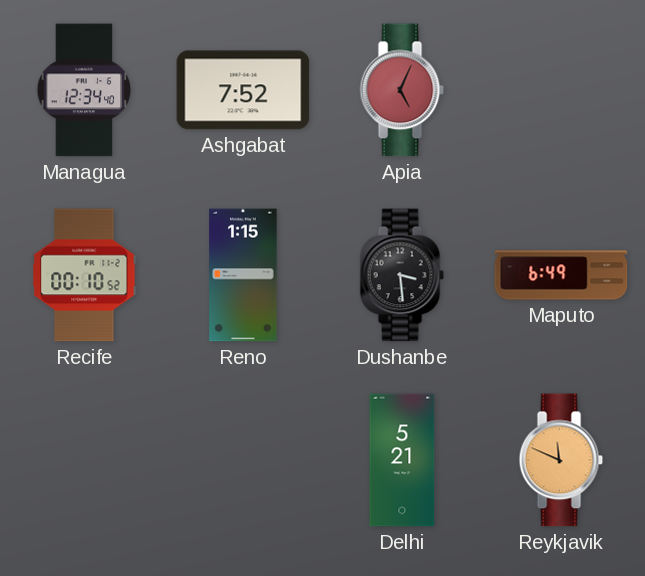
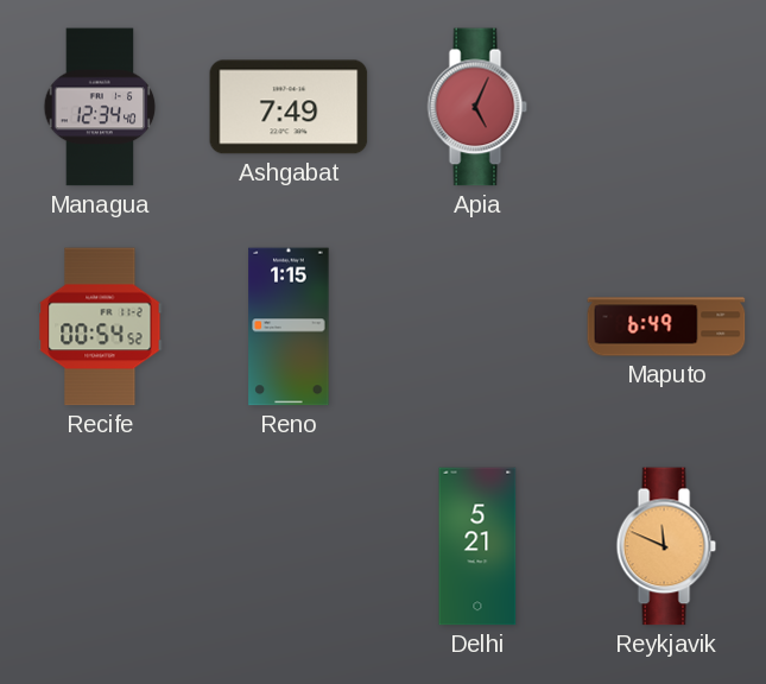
Ashgabat: 7:52 -> 7:49 (289, 107)
Recife: 00:10 -> 00:54 (100, 327)
Dushanbe: 3:29 -> none (402, 275)
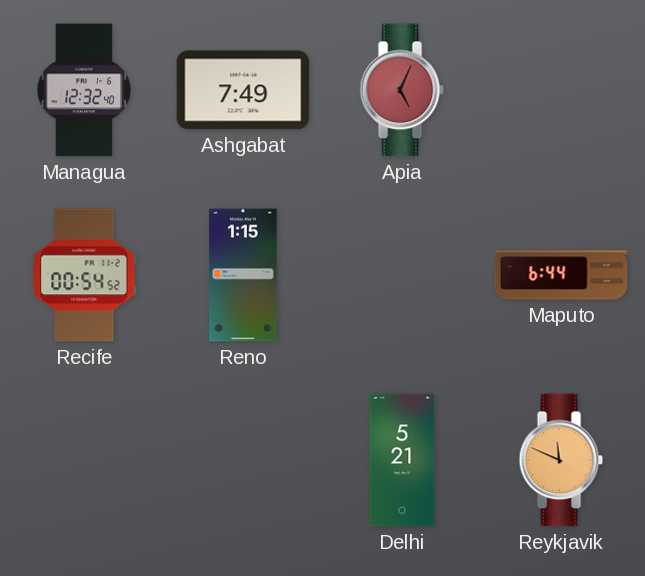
Managua: 12:34 -> 12:32 (84, 90)
Maputo: 6:49 -> 6:44 (561, 275)
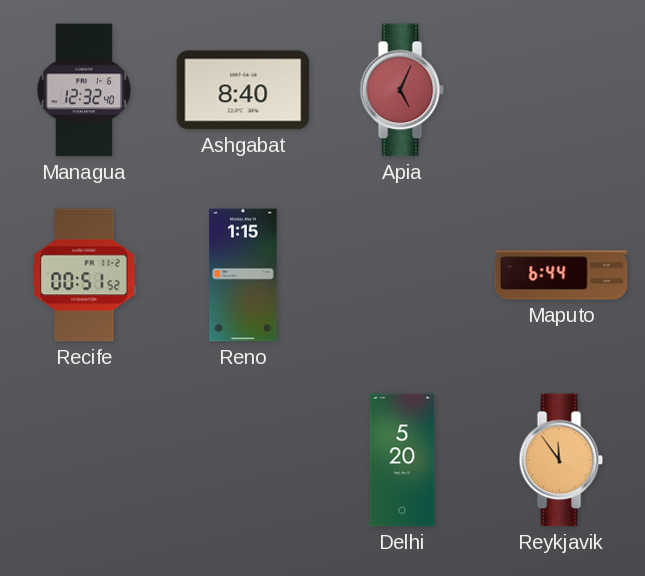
Ashgabat: 7:49 -> 8:40 (243, 90)
Recife: 00:54 -> 00:51 (84, 275)
Delhi: 5:21 -> 5:20 (402, 460)
Reykjavik: 11:49 -> 11:54 (561, 460)
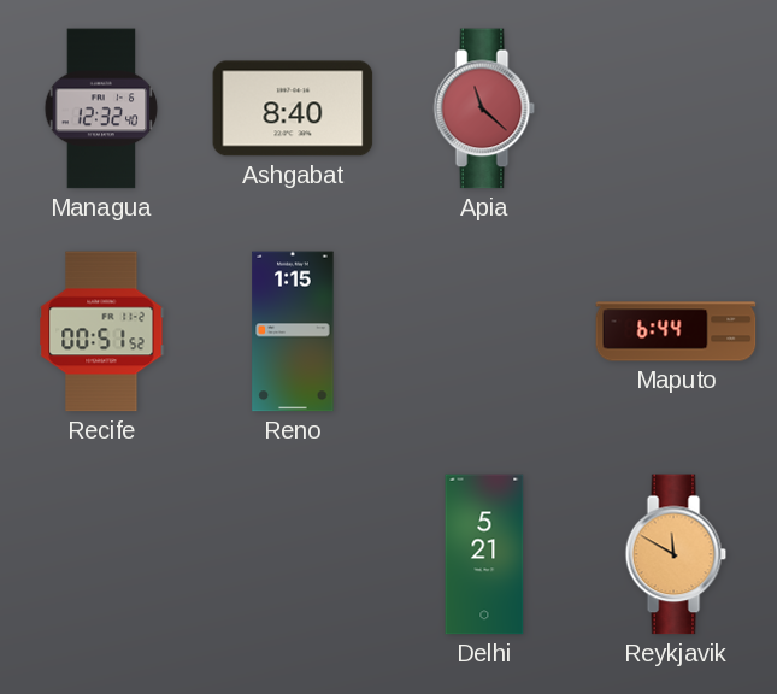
Apia: 5:04 -> 11:22 (484, 108)
Delhi: 5:20 -> 5:21 (484, 554)
Reykjavik: 11:54 -> 11:50 (676, 554)
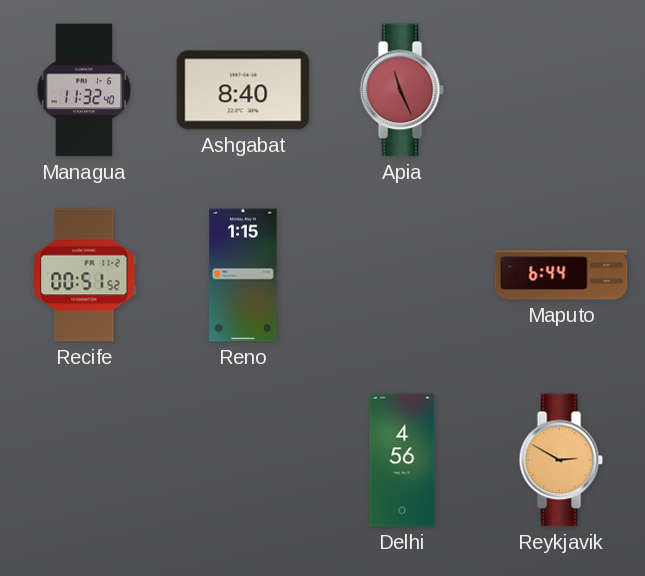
Managua: 12:32 -> 11:32 (84, 90)
Apia: 11:22 -> 11:26 (402, 90)
Delhi: 5:21 -> 4:56 (402, 460)
Reykjavik: 11:50 -> 2:50 (561, 460)
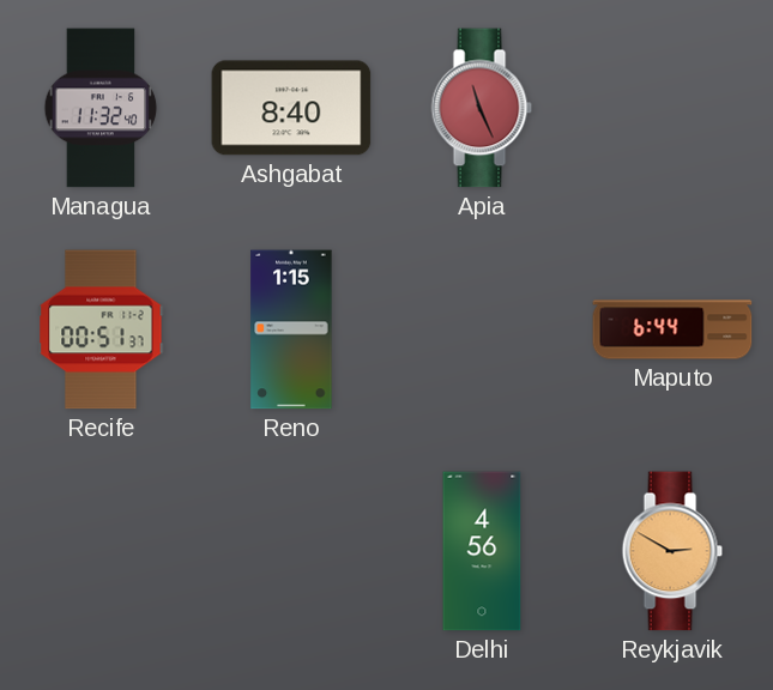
Recife: 00:51:52 -> 00:51:37 (101, 329)
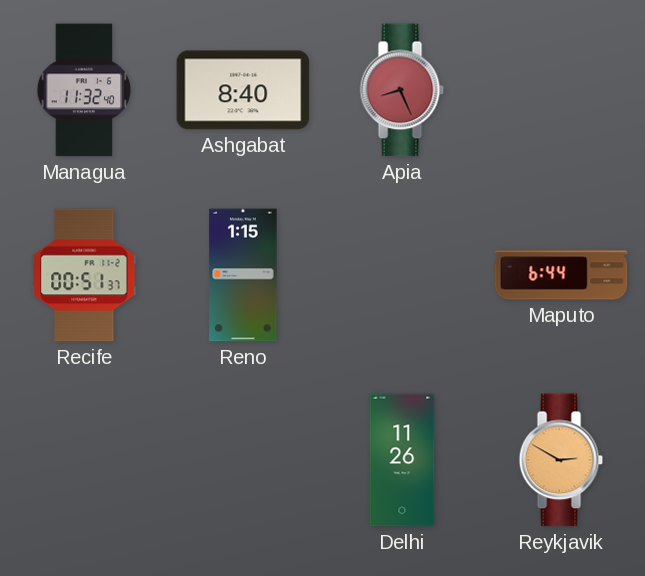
Apia: 11:26 -> 8:26 (402, 90)
Delhi: 4:56 -> 11:26 (402, 460)
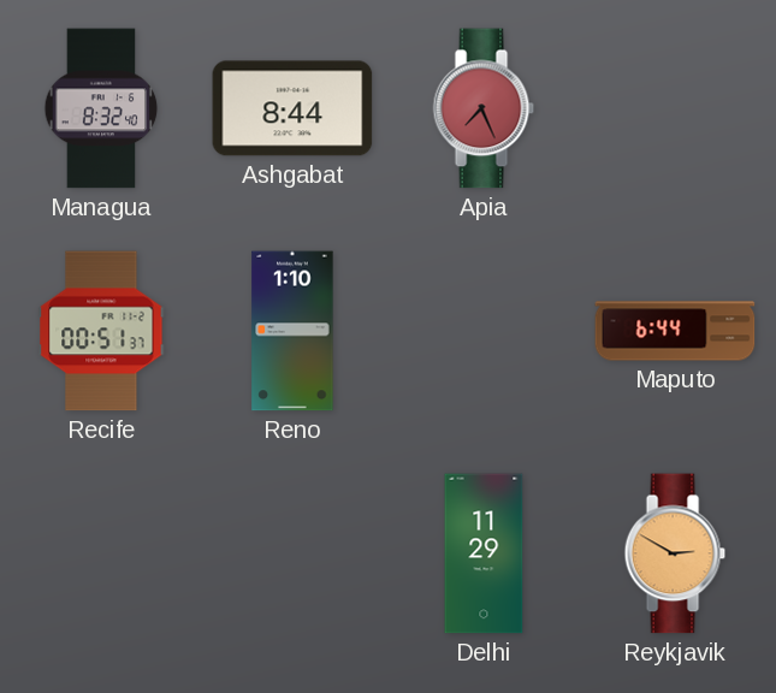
Managua: 11:32 -> 8:32 (101, 108)
Ashgabat: 8:40 -> 8:44 (292, 108)
Apia: 8:26 -> 7:26 (484, 108)
Reno: 1:15 -> 1:10 (292, 331)
Delhi: 11:26 -> 11:29 (484, 553)
